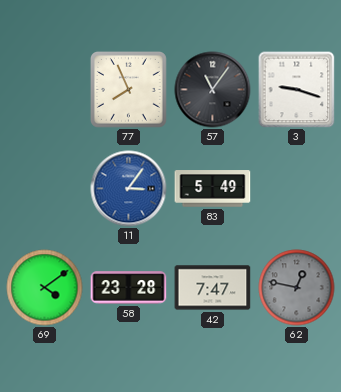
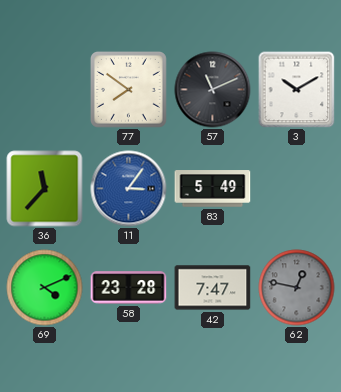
77: 7:56 -> 7:51 (128, 89)
57: 11:06 -> 11:11 (213, 90)
3: 9:18 -> 10:10 (297, 90)
36: none -> 11:37 (45, 189)
69: 4:09 -> 4:11 (45, 288)
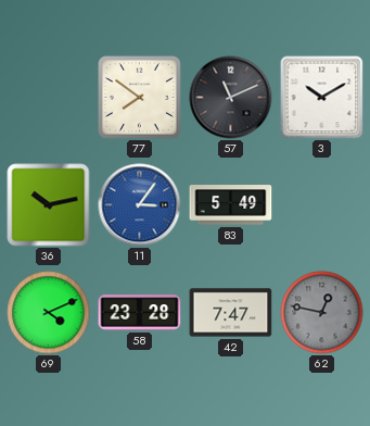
36: 11:37 -> 10:13 (49, 205)
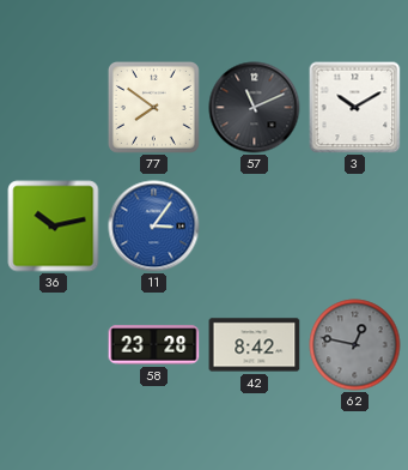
83: 5:49 -> none (231, 205)
69: 4:11 -> none (49, 313)
42: 7:47 -> 8:42 (255, 345)
